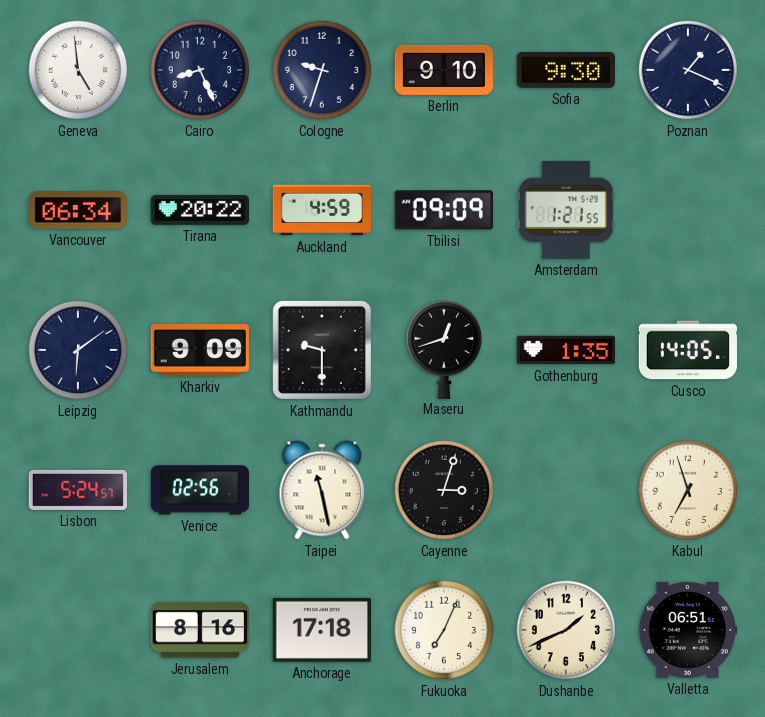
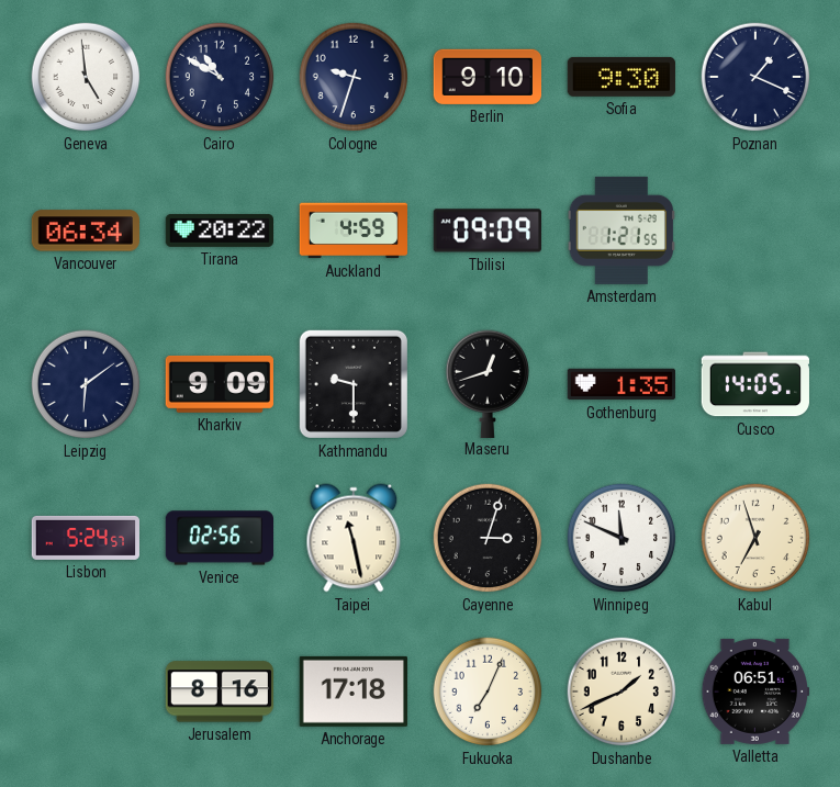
Cairo: 8:26 -> 10:50 (220, 77)
Winnipeg: none -> 11:49 (621, 538)
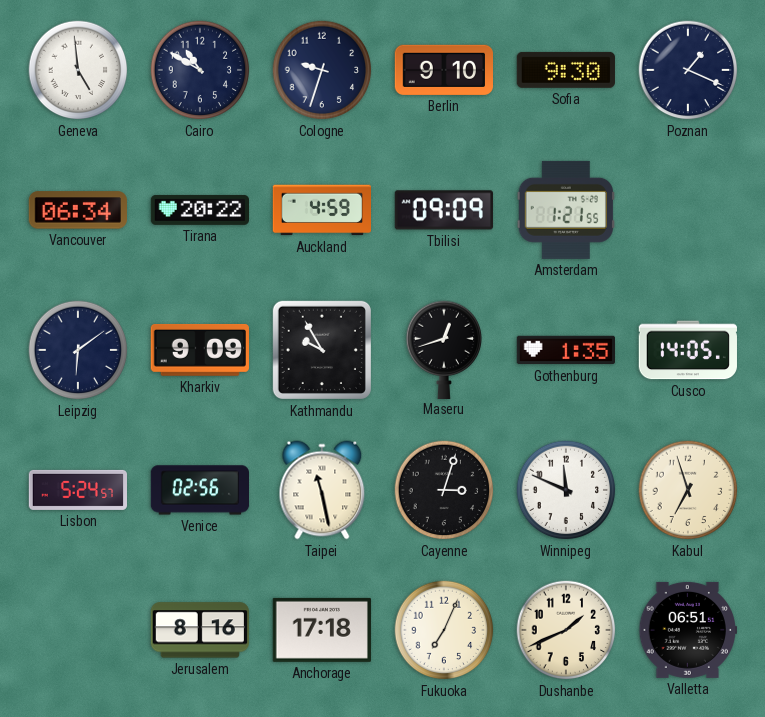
Kathmandu: 9:30 -> 9:55 (322, 350)
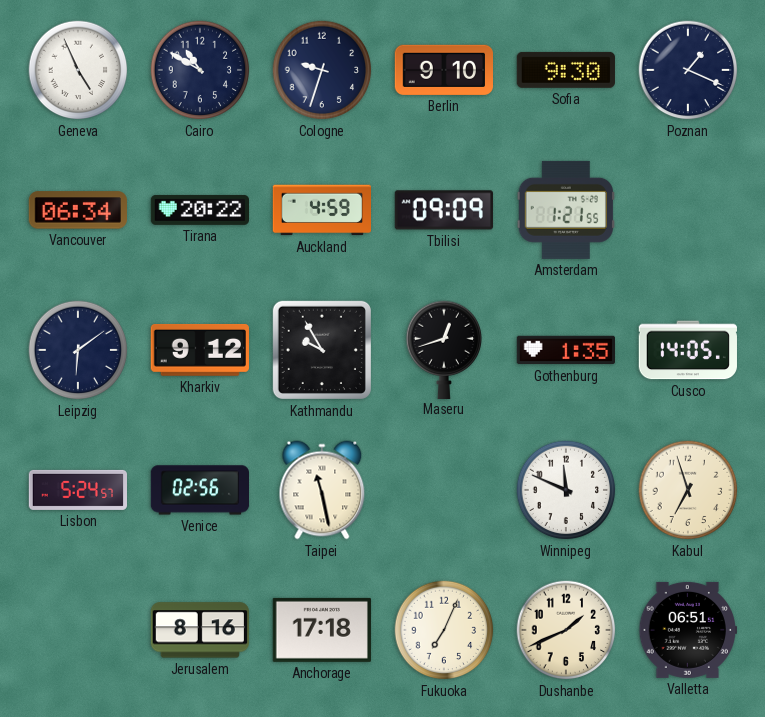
Geneva: 4:59 -> 4:56 (78, 70)
Kharkiv: 9:09 -> 9:12 (200, 350)
Cayenne: 3:03 -> none (444, 490)
